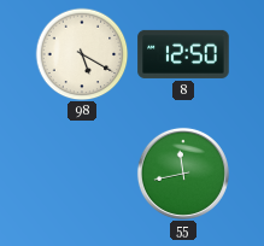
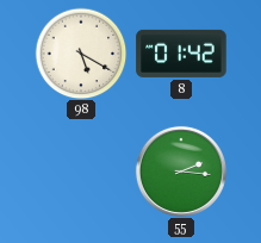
8: 12:50 -> 01:42 (181, 54)
55: 11:43 -> 2:16 (181, 172)
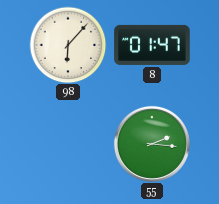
98: 5:20 -> 6:07 (68, 45)
8: 01:42 -> 01:47 (152, 45)
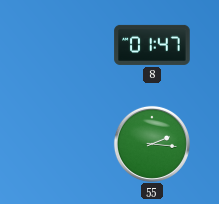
98: 6:07 -> none (68, 45)
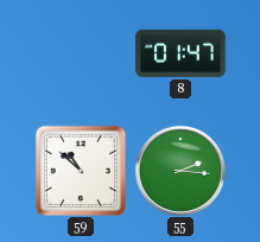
59: none -> 10:52 (81, 171)
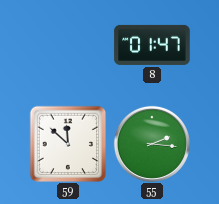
59: 10:52 -> 11:52 (68, 144)
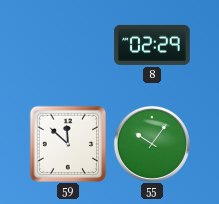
8: 01:47 -> 02:29 (152, 45)
55: 2:16 -> 10:06 (152, 144)
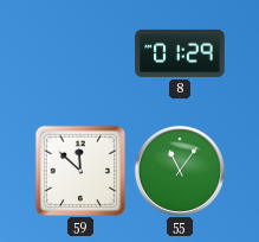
8: 02:29 -> 01:29 (180, 53)
55: 10:06 -> 11:06 (180, 171)
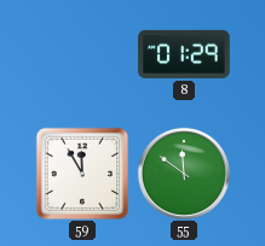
59: 11:52 -> 11:55 (82, 174)
55: 11:06 -> 11:51 (184, 174)
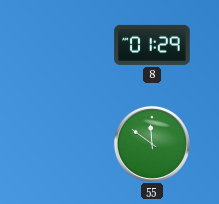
59: 11:55 -> none (82, 174)
